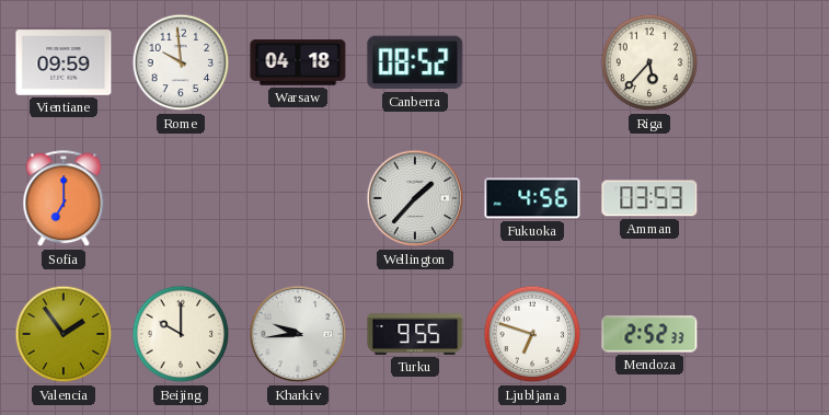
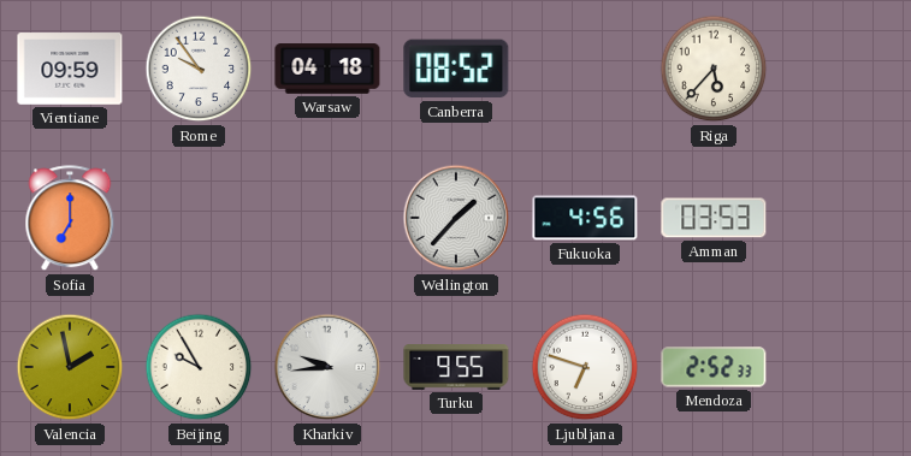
Rome: 9:59 -> 9:54 (199, 69)
Valencia: 1:54 -> 1:58 (70, 367)
Beijing: 10:00 -> 9:55 (199, 367)
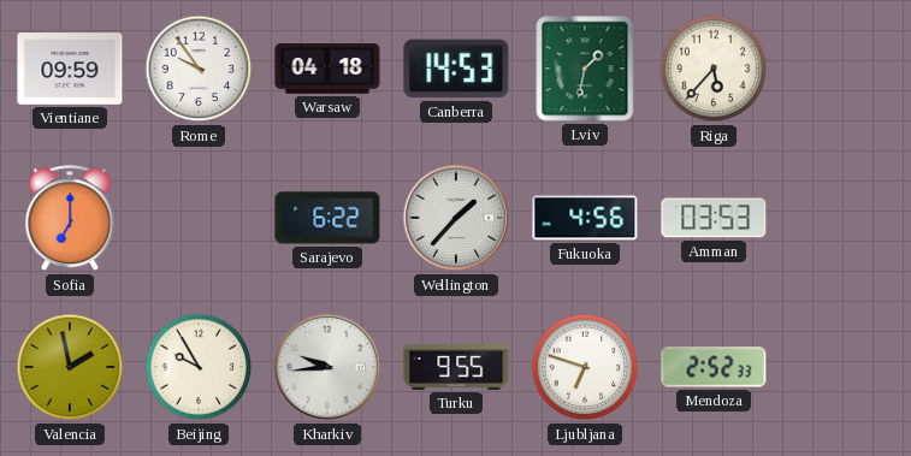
Canberra: 08:52 -> 14:53 (456, 69)
Lviv: none -> 1:32 (585, 69)
Sarajevo: none -> 6:22 (327, 218)
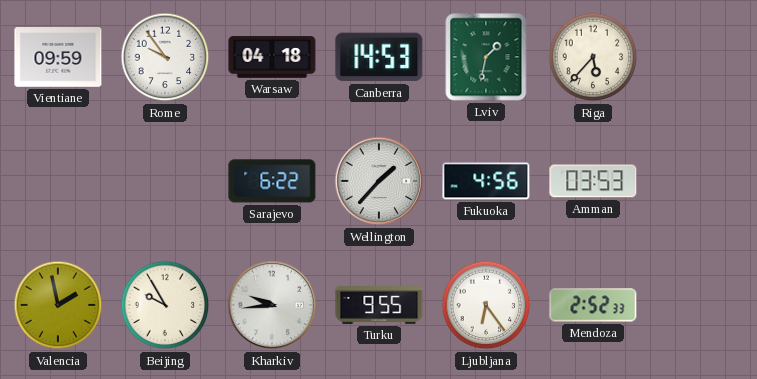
Sofia: 7:00 -> none (70, 219)
Ljubljana: 6:48 -> 6:24 (486, 305)
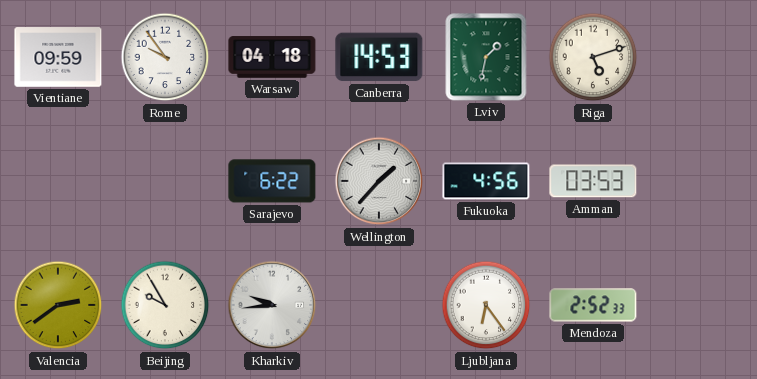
Riga: 5:37 -> 5:12 (593, 57)
Valencia: 1:58 -> 2:39 (58, 305)
Turku: 9:55 -> none (379, 306)
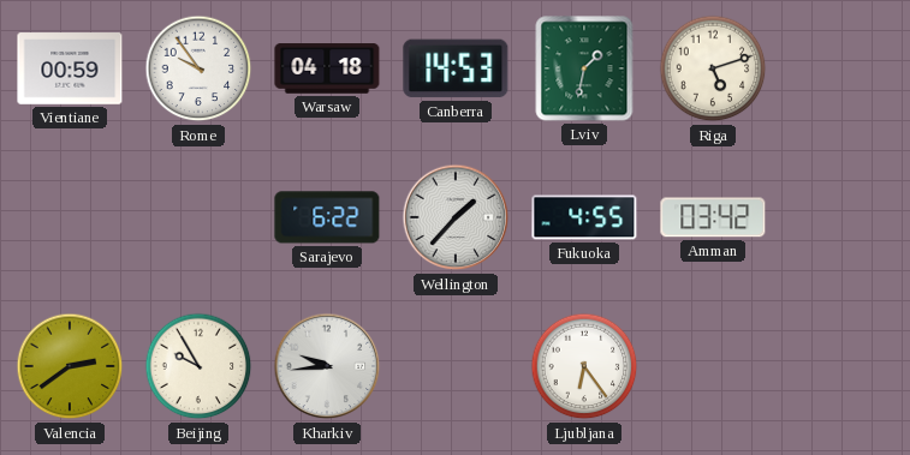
Vientiane: 09:59 -> 00:59 (70, 68)
Fukuoka: 4:56 -> 4:55 (584, 217)
Amman: 03:53 -> 03:42 (713, 217)
Mendoza: 2:52 -> none (593, 305)
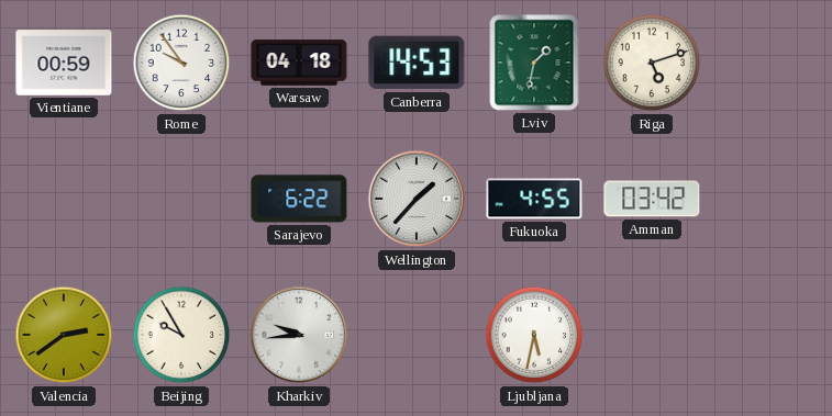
Ljubljana: 6:24 -> 5:32 (534, 335)
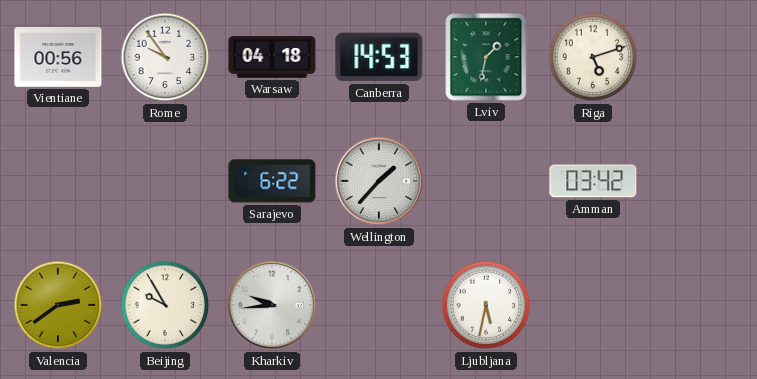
Vientiane: 00:59 -> 00:56 (58, 57)
Fukuoka: 4:55 -> none (534, 199)
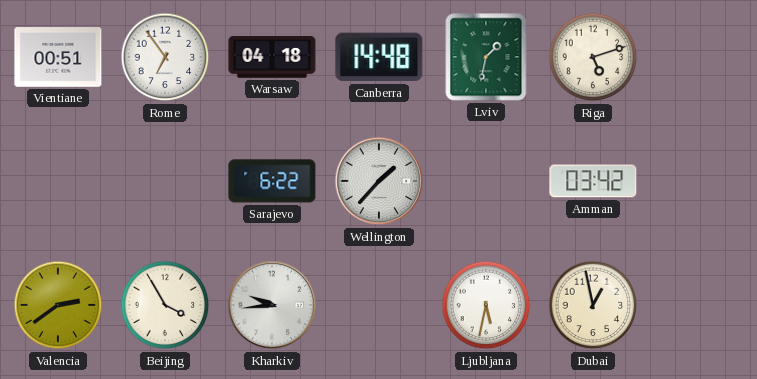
Vientiane: 00:56 -> 00:51 (58, 57)
Rome: 9:54 -> 6:54 (165, 57)
Canberra: 14:53 -> 14:48 (379, 57)
Beijing: 9:55 -> 3:55 (165, 305)
Dubai: none -> 12:58 (593, 305)
